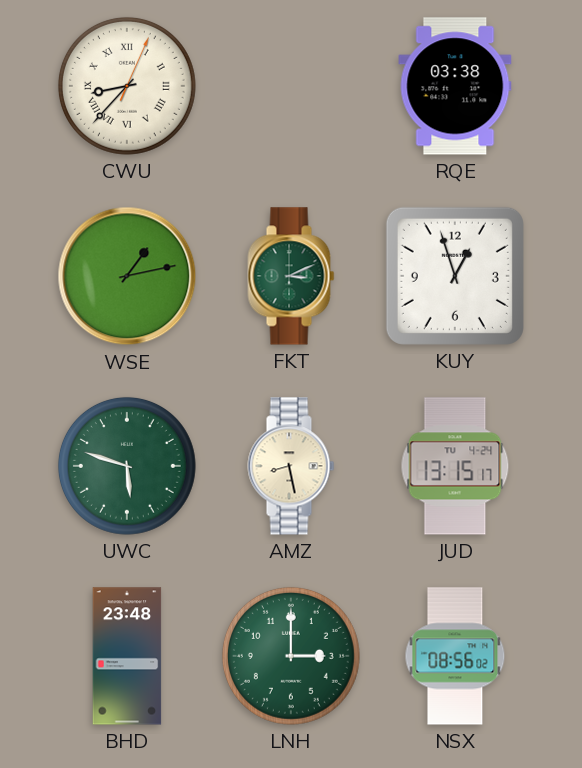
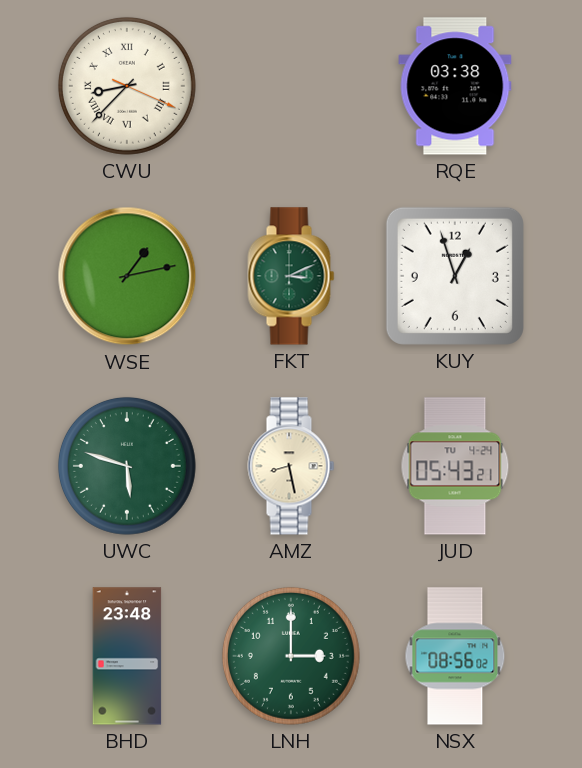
CWU: 8:37:04 -> 8:37:19 (127, 86)
JUD: 13:15 -> 05:43 (455, 466)
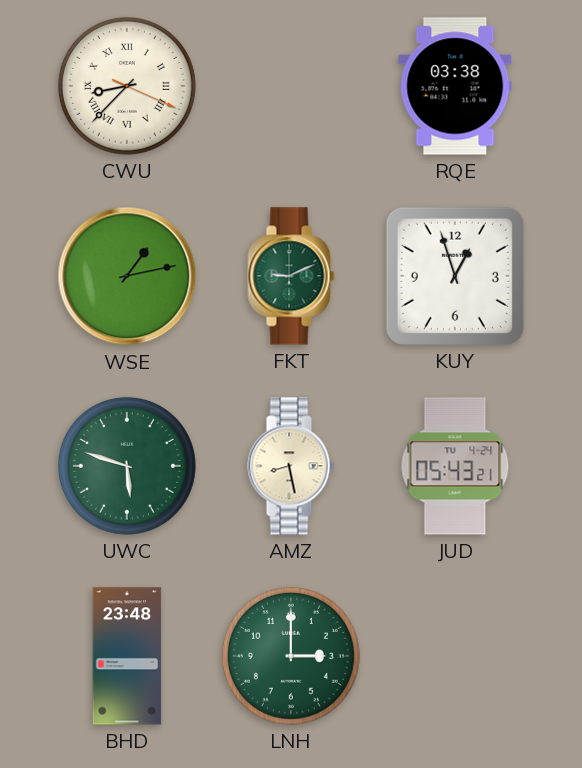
FKT: 3:11 -> 9:11 (291, 276)
NSX: 08:56 -> none (455, 656)
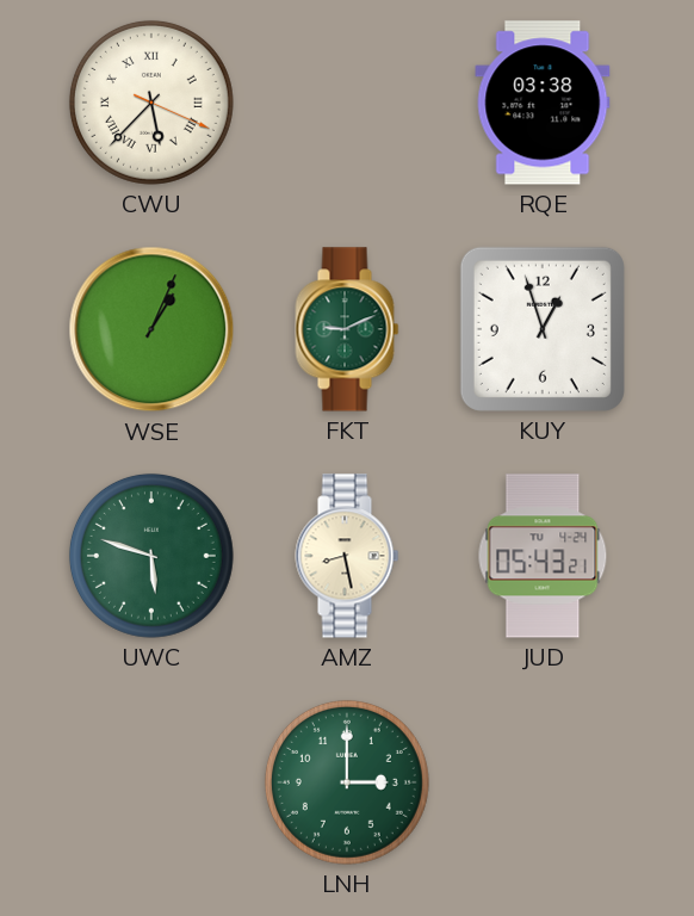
CWU: 8:37 -> 5:37 (151, 103)
WSE: 1:13 -> 1:04 (151, 329)
BHD: 23:48 -> none (127, 656)
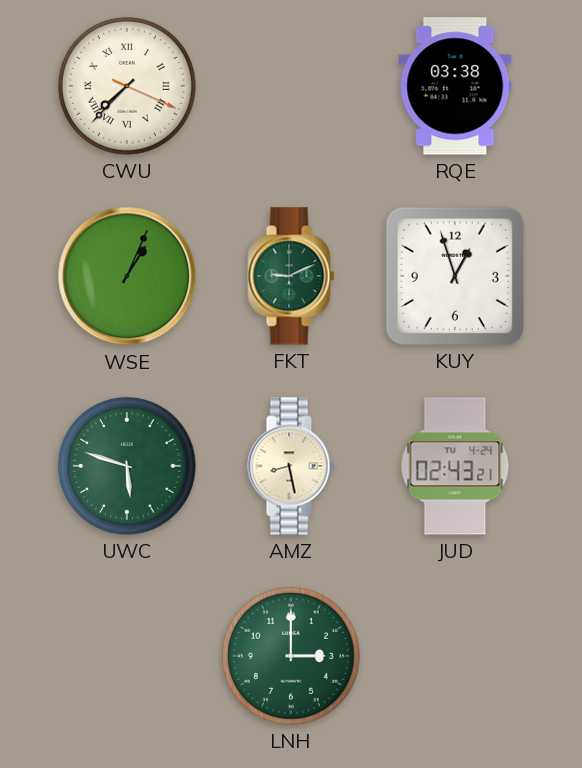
CWU: 5:37 -> 7:37 (127, 86)
JUD: 05:43 -> 02:43 (455, 466)
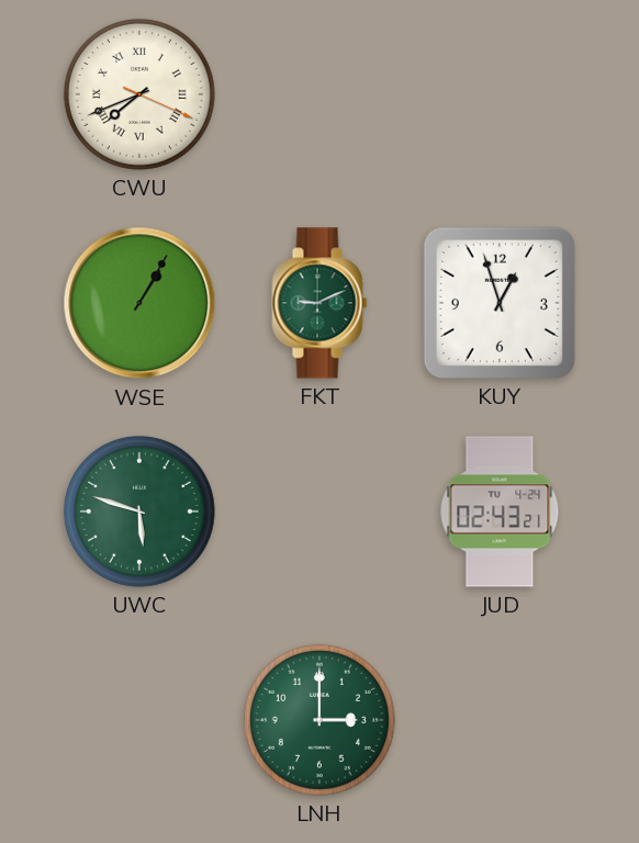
CWU: 7:37 -> 7:41 (139, 94)
RQE: 03:38 -> none (455, 86)
WSE: 1:04 -> 1:05 (139, 303)
AMZ: 8:28 -> none (291, 466)
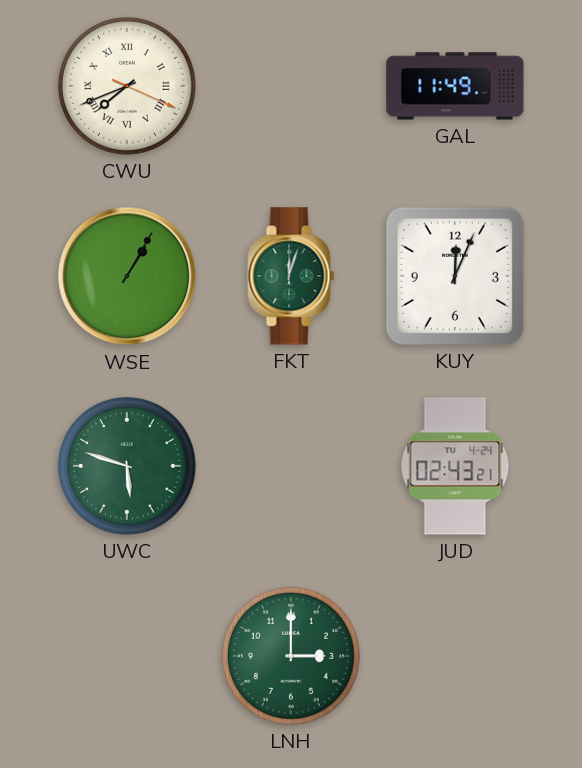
GAL: none -> 11:49 (455, 86)
FKT: 9:11 -> 12:03 (291, 276)
KUY: 12:57 -> 12:04 (455, 276)
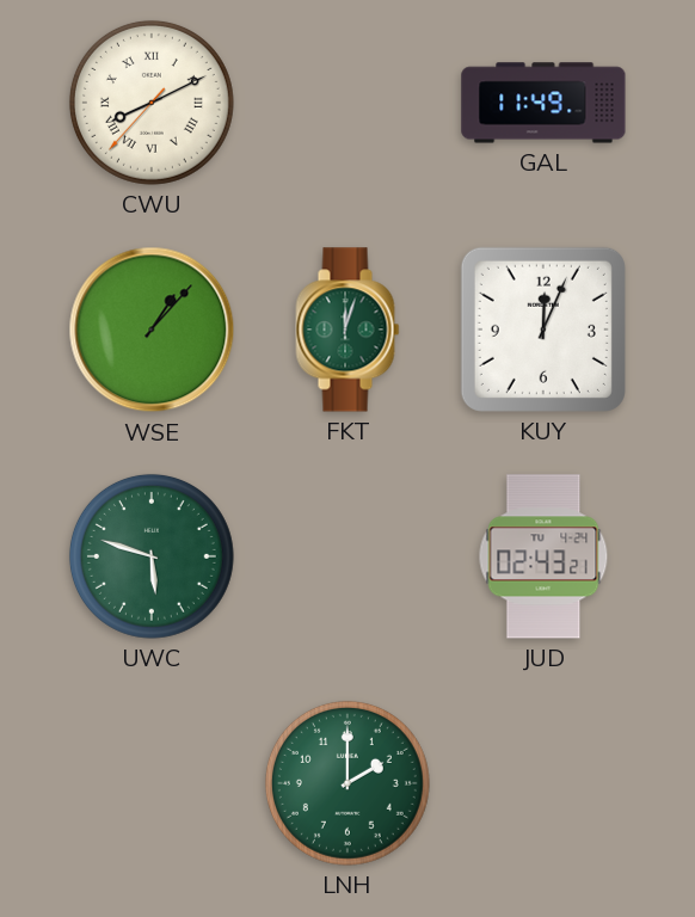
CWU: 7:41 -> 8:10 (152, 103)
WSE: 1:05 -> 1:07 (152, 330)
LNH: 3:00 -> 2:00 (347, 783)
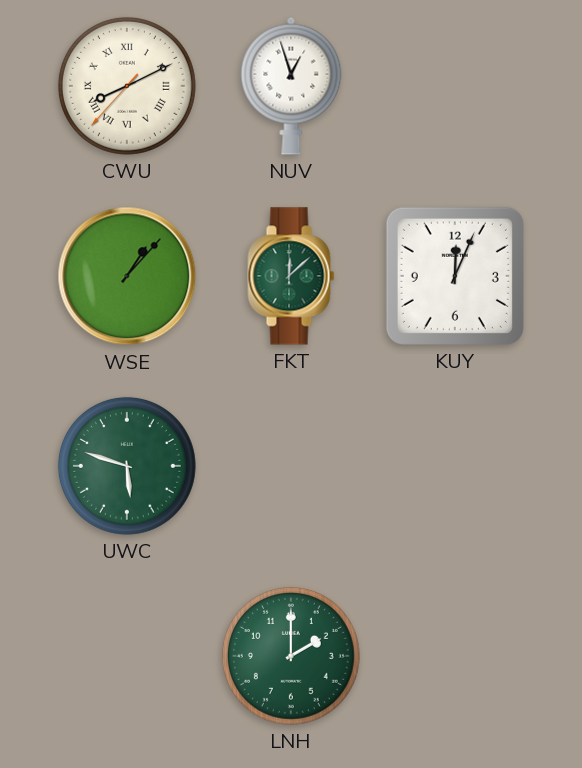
NUV: none -> 12:57 (291, 86)
GAL: 11:49 -> none (543, 103)
FKT: 12:03 -> 12:08 (291, 276)
JUD: 02:43 -> none (543, 556)
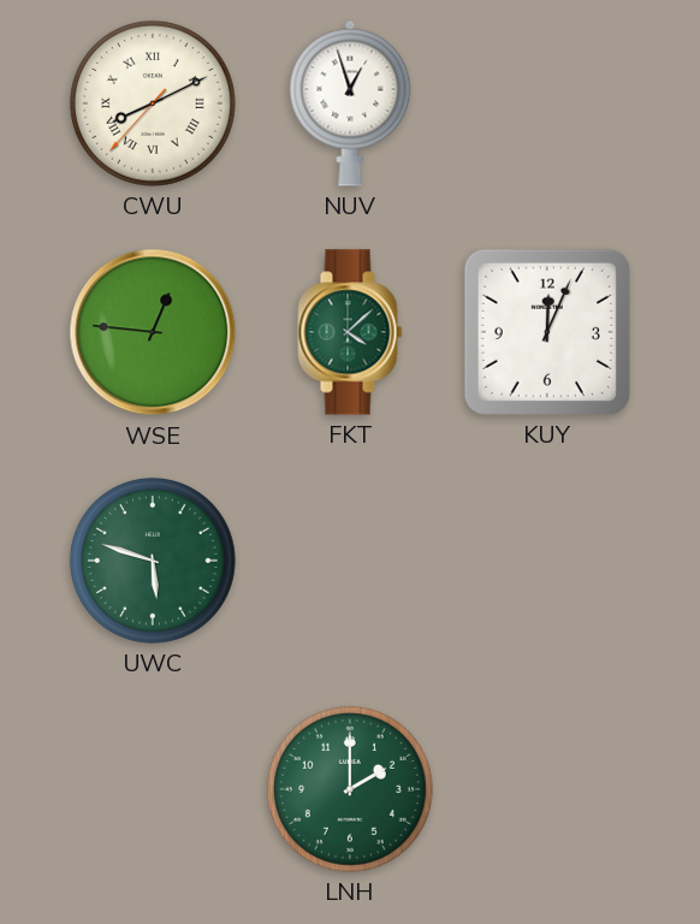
WSE: 1:07 -> 12:46 (153, 332)
FKT: 12:08 -> 4:08 (350, 332)
